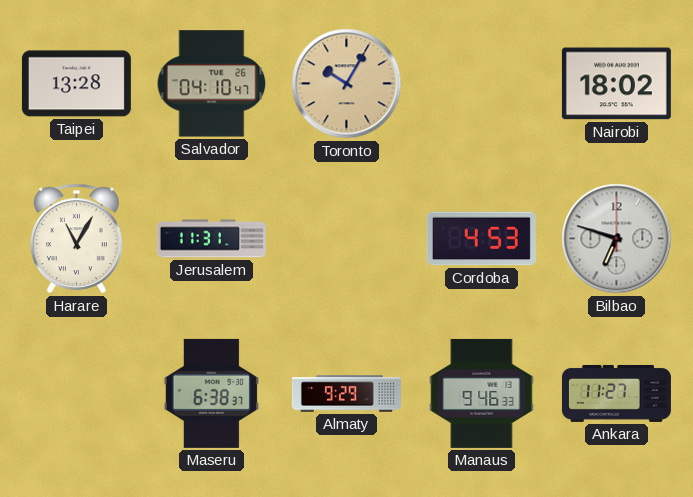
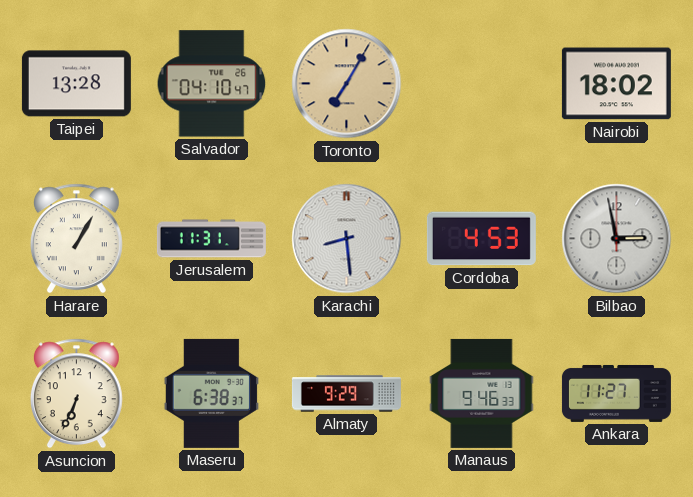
Toronto: 10:05 -> 7:05 (347, 84)
Harare: 11:05 -> 1:05 (76, 239)
Karachi: none -> 8:29 (347, 239)
Bilbao: 6:48 -> 2:58 (617, 239)
Asuncion: none -> 6:34 (76, 394)
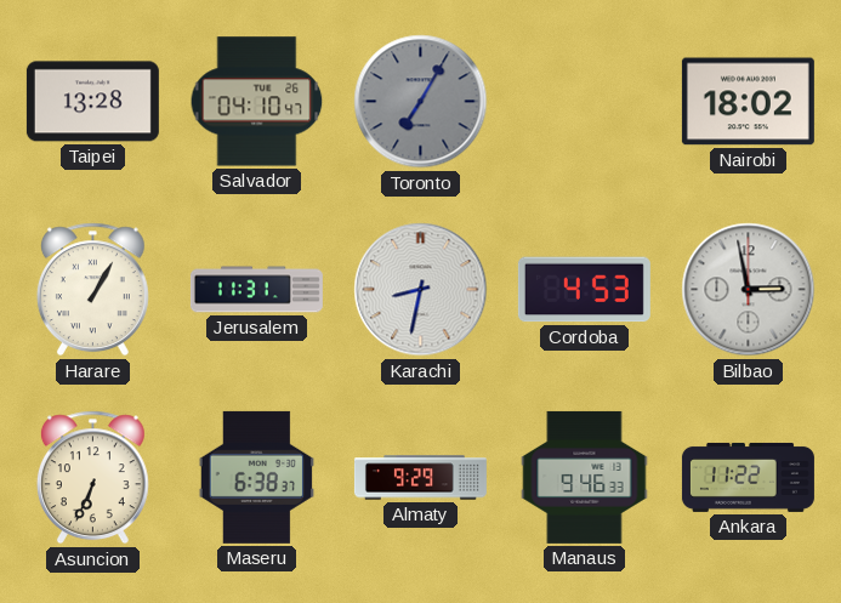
Toronto dial: champagne -> grey (421, 102)
Karachi: 8:29 -> 8:32 (421, 290)
Ankara: 11:27 -> 11:22 (748, 477)
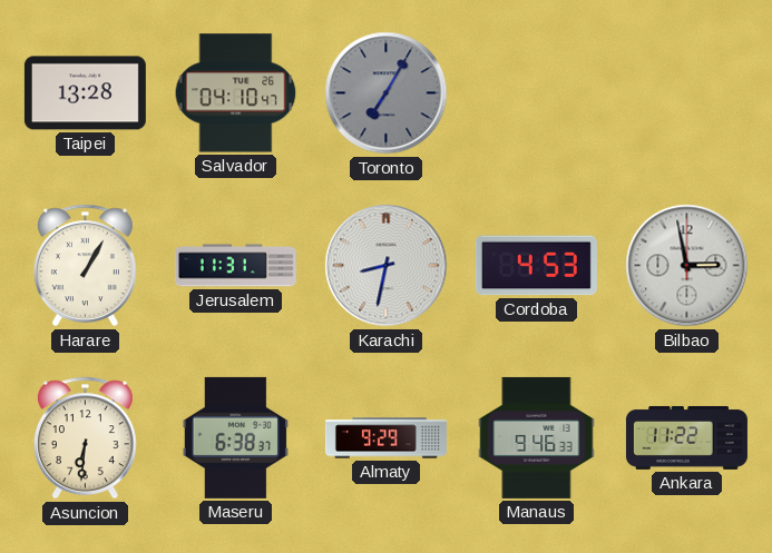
Nairobi: 18:02 -> none (748, 102)
Asuncion: 6:34 -> 6:31 (85, 438)
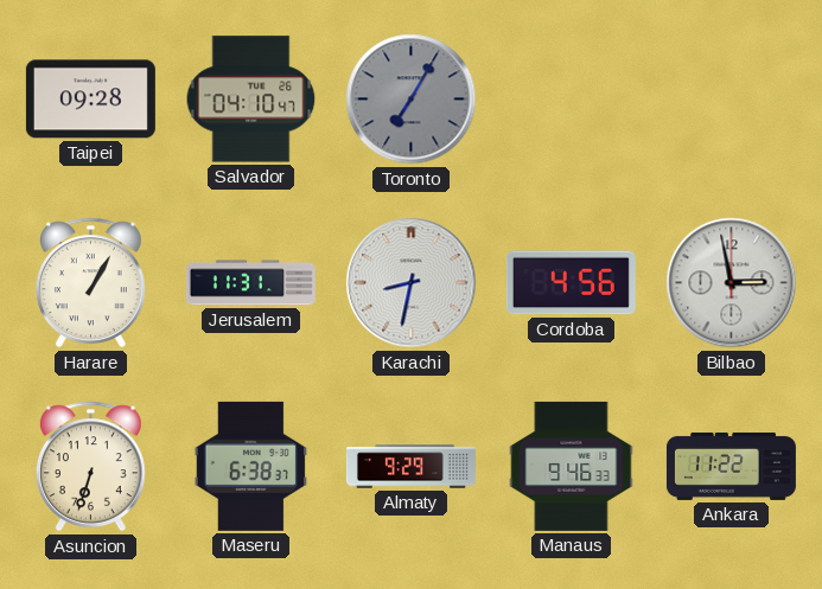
Taipei: 13:28 -> 09:28 (90, 100)
Cordoba: 4:53 -> 4:56 (571, 283)
Asuncion: 6:31 -> 6:33 (90, 467)
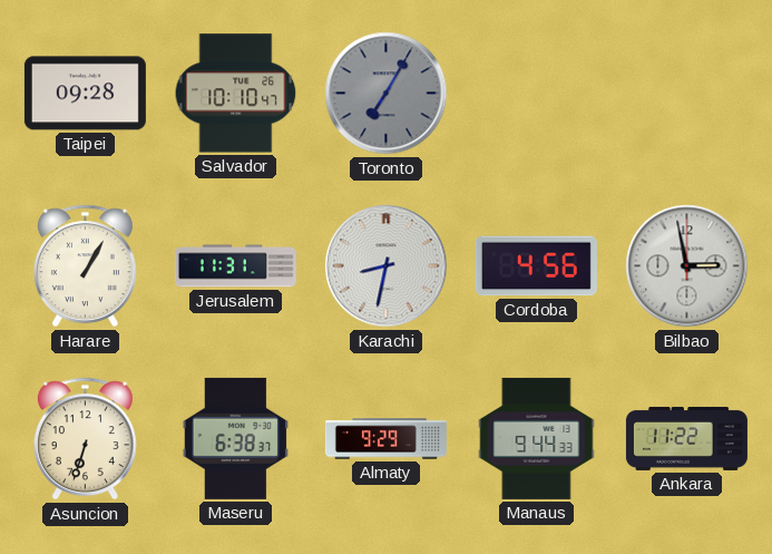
Salvador: 04:10 -> 10:10 (236, 94)
Manaus: 9:46 -> 9:44 (537, 438)
